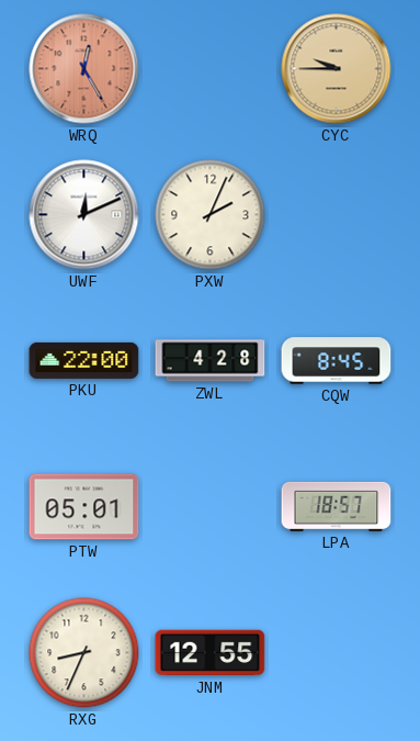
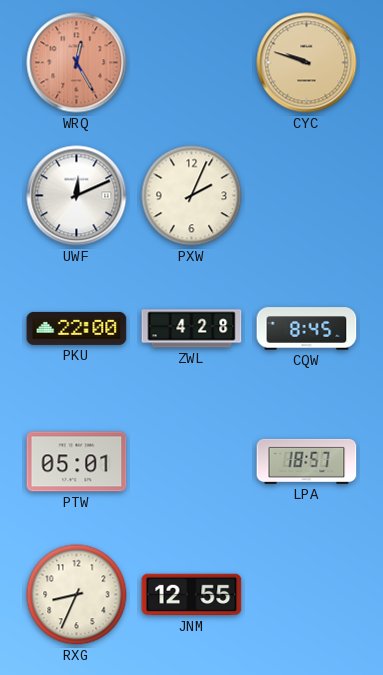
CYC: 9:45 -> 9:48 (307, 63)
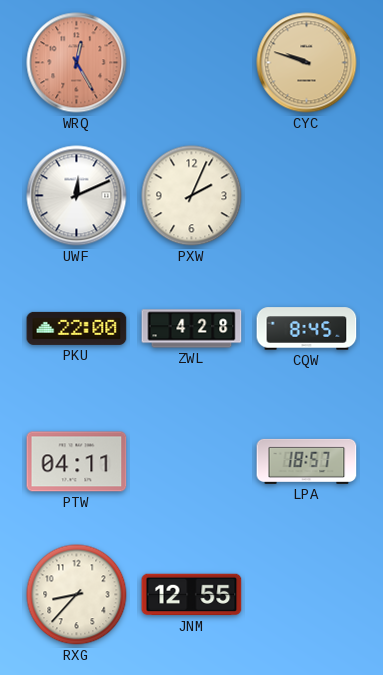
PTW: 05:01 -> 04:11 (77, 462)
RXG: 8:34 -> 8:37 (77, 595)
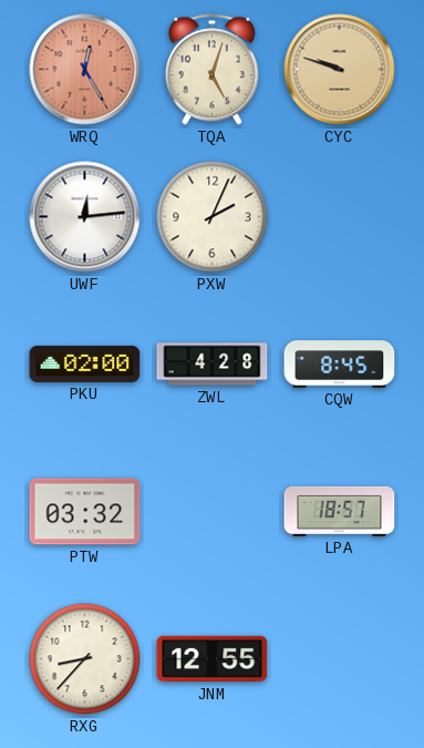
TQA: none -> 5:03 (211, 70)
UWF: 12:11 -> 12:14 (85, 217)
PKU: 22:00 -> 02:00 (85, 363)
PTW: 04:11 -> 03:32 (85, 512)
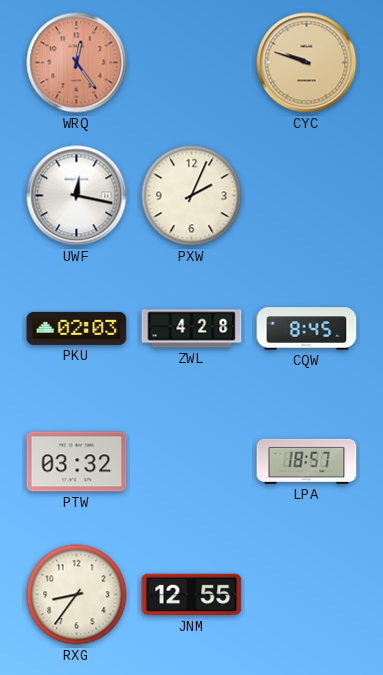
WRQ: 12:25 -> 12:24 (77, 63)
TQA: 5:03 -> none (211, 70)
UWF: 12:14 -> 12:17 (77, 196)
PKU: 02:00 -> 02:03 (77, 328)
RXG: 8:37 -> 8:36 (77, 595)
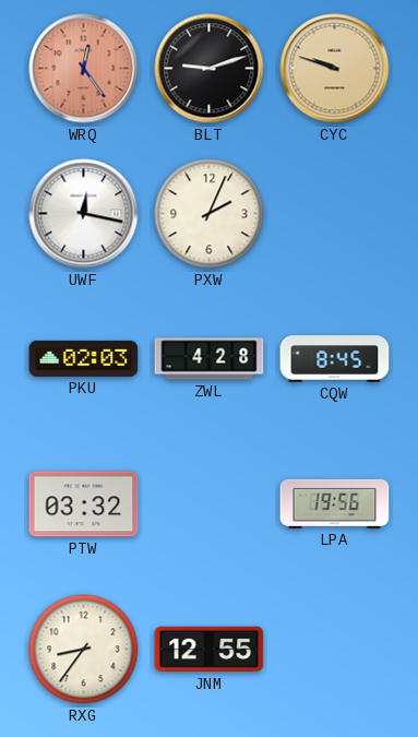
BLT: none -> 9:12 (210, 69)
LPA: 18:57 -> 19:56 (335, 503)
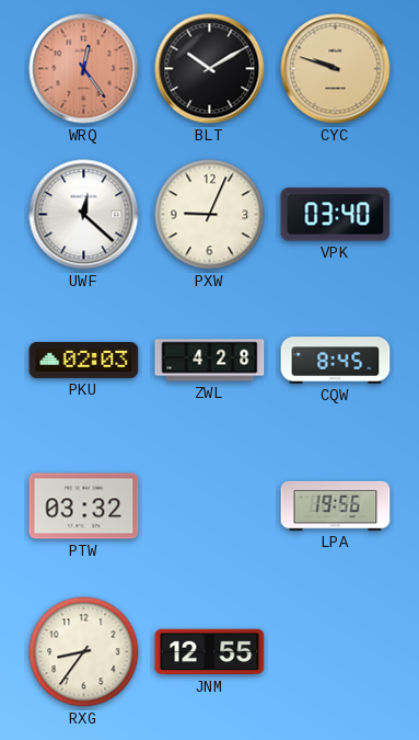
BLT: 9:12 -> 10:10 (210, 69)
UWF: 12:17 -> 12:22 (84, 215)
PXW: 2:04 -> 9:04 (210, 215)
VPK: none -> 03:40 (336, 215)
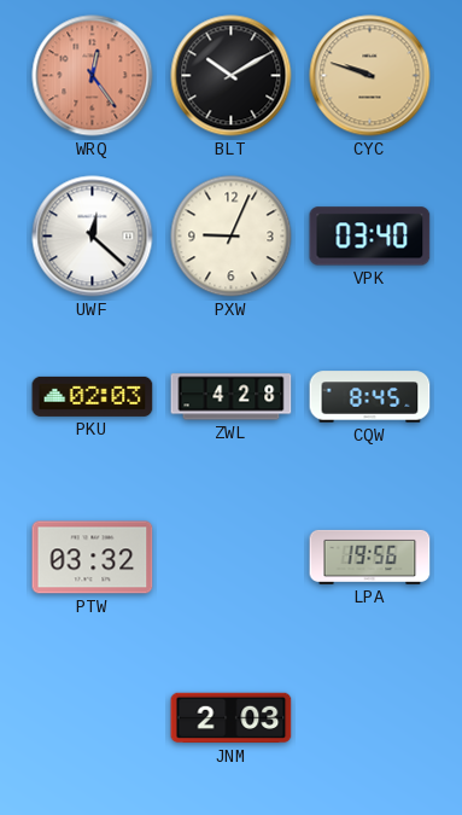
RXG: 8:36 -> none (84, 652)
JNM: 12:55 -> 2:03 (232, 718)
